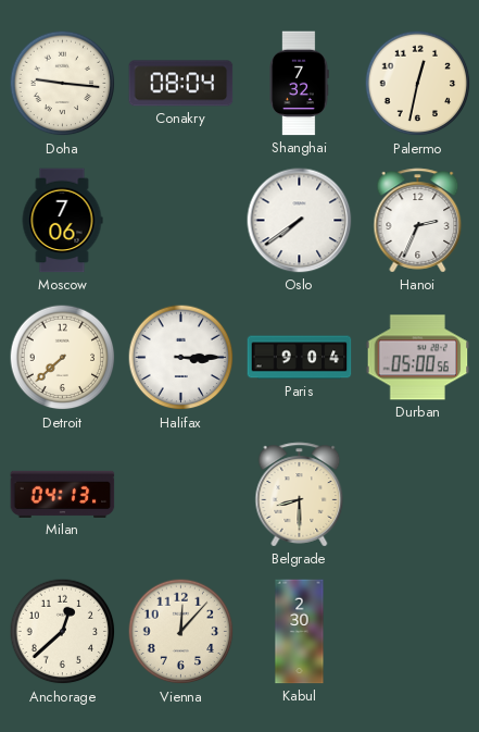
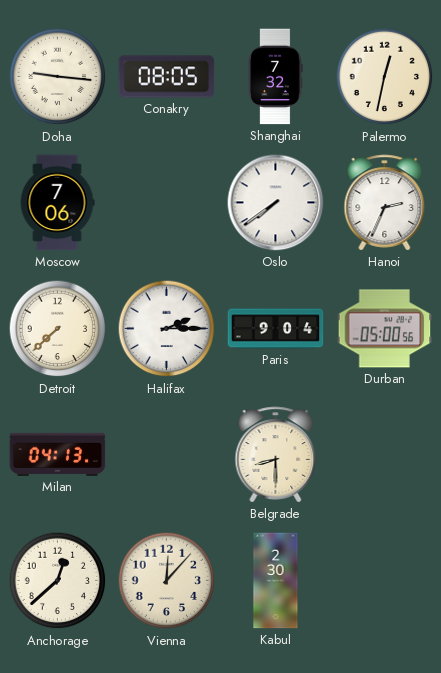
Conakry: 08:04 -> 08:05 (167, 77)
Halifax: 3:15 -> 2:15 (167, 329)
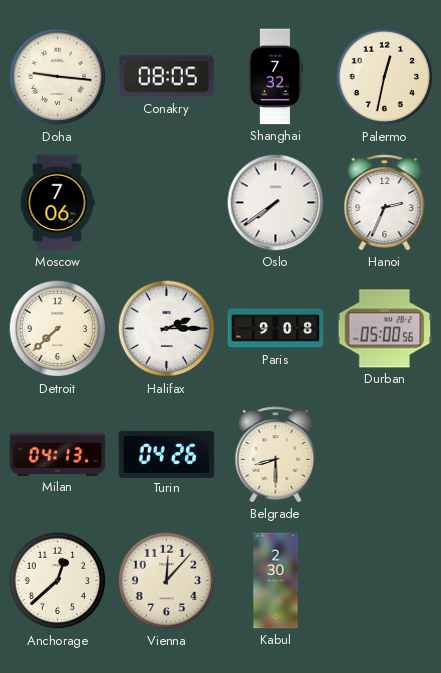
Paris: 9:04 -> 9:08 (276, 329)
Turin: none -> 04:26 (167, 454)
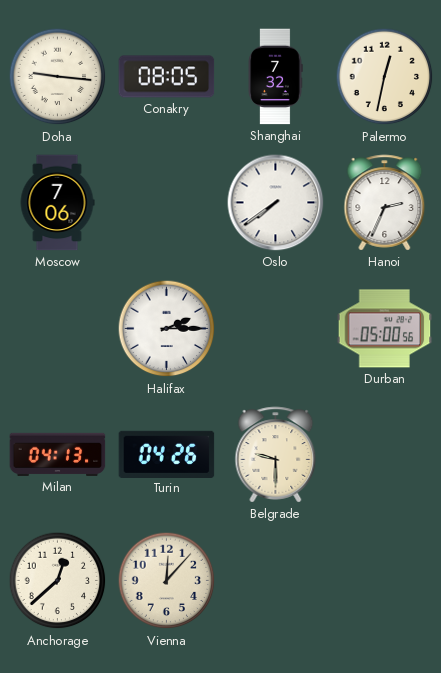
Detroit: 7:38 -> none (58, 329)
Paris: 9:08 -> none (276, 329)
Belgrade: 8:30 -> 9:30 (276, 455)
Kabul: 2:30 -> none (276, 581)
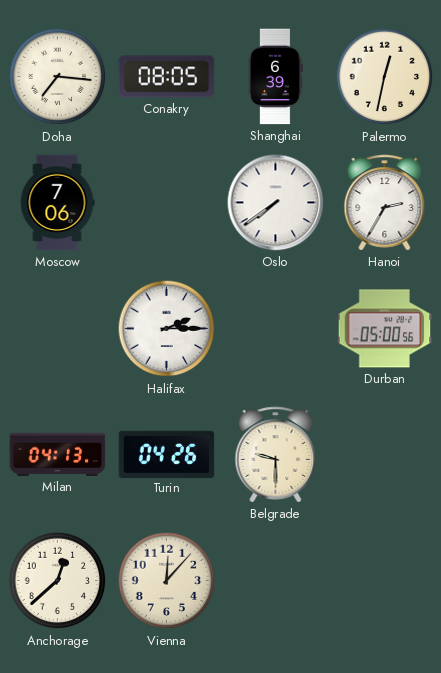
Doha: 9:16 -> 7:16 (58, 77)
Shanghai: 7:32 -> 6:39 (275, 77)
Hanoi: 2:34 -> 2:35 (385, 203)
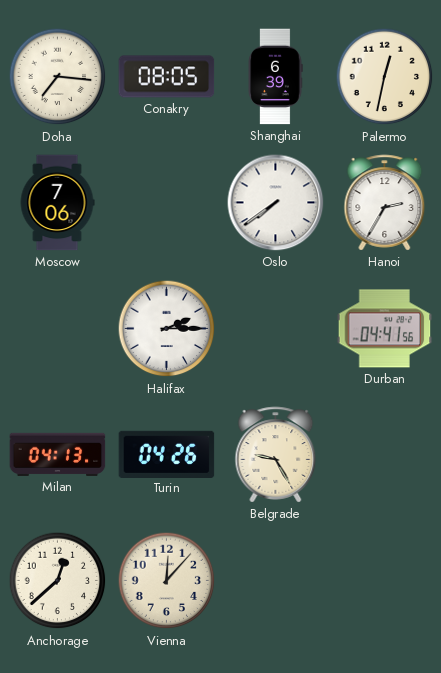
Durban: 05:00 -> 04:41 (385, 329)
Belgrade: 9:30 -> 9:25 (276, 455)
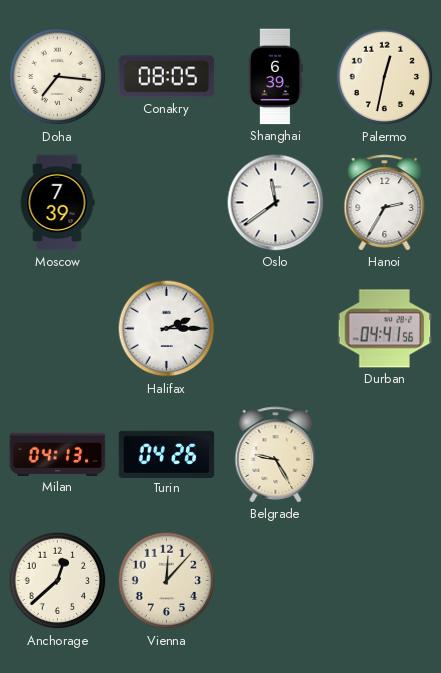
Moscow: 7:06 -> 7:39 (57, 203)
Oslo: 7:39 -> 11:39 (276, 203)
